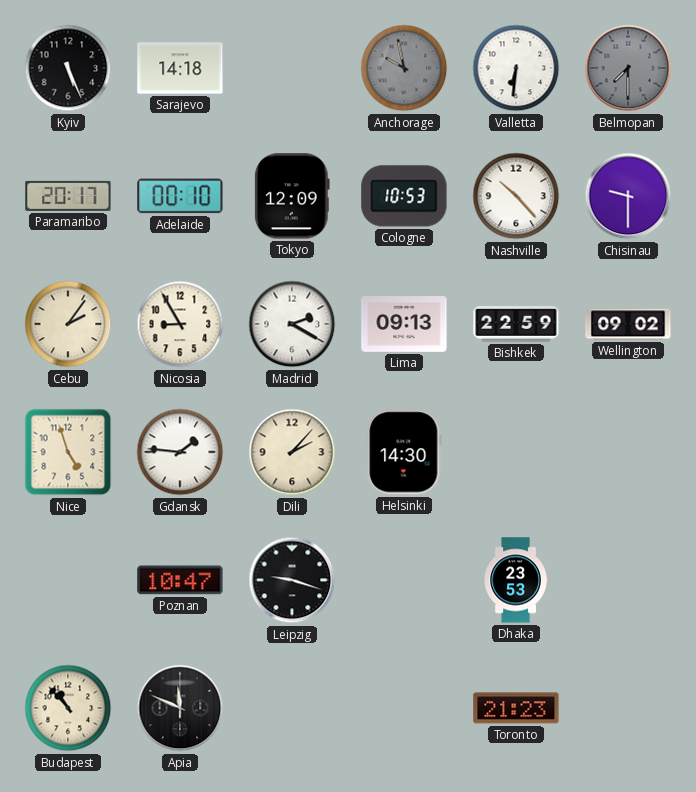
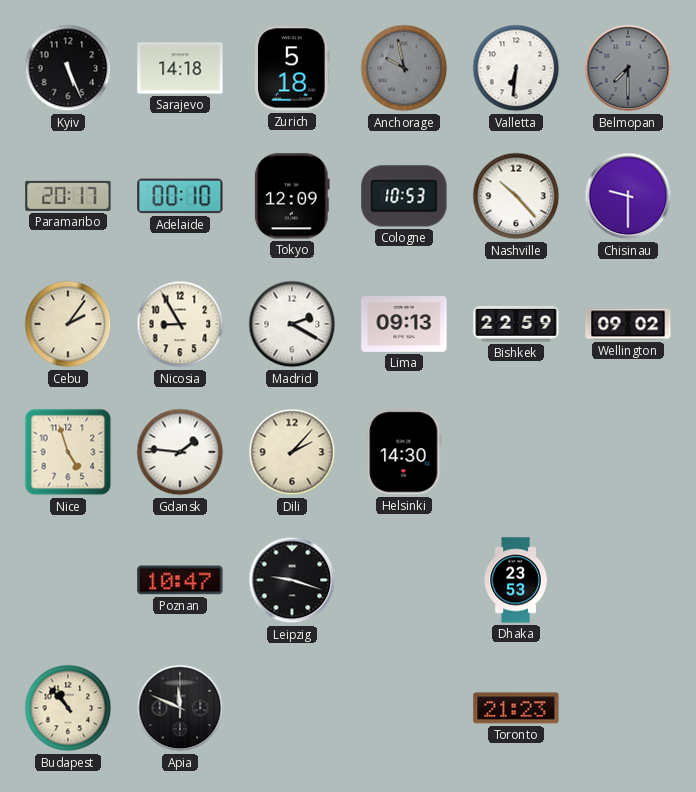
Zurich: none -> 5:18 (293, 68)
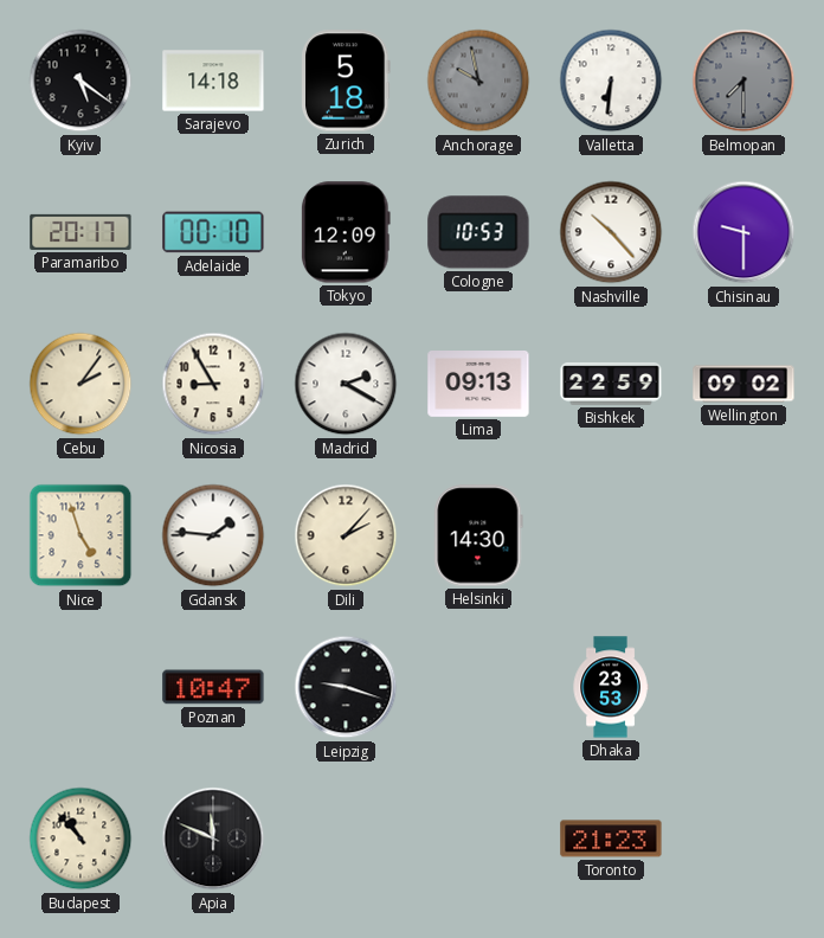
Kyiv: 5:26 -> 5:21 (81, 81)
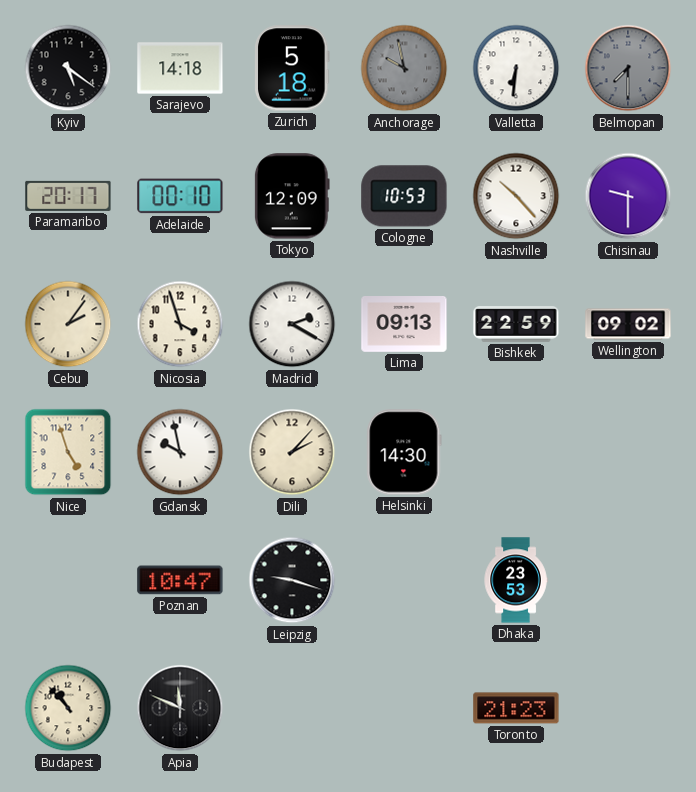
Nicosia: 8:55 -> 3:57 (180, 324)
Gdansk: 1:46 -> 9:58 (180, 452)
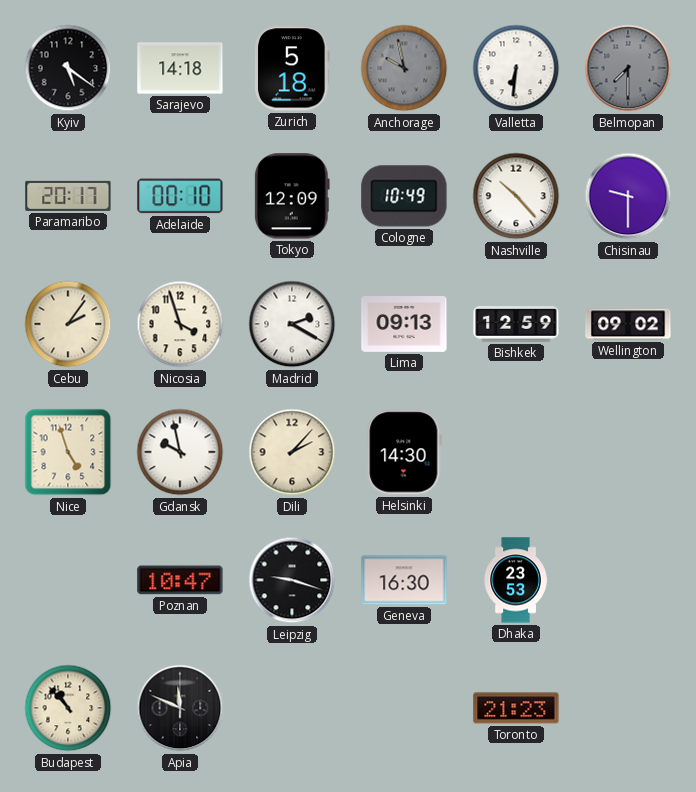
Cologne: 10:53 -> 10:49 (404, 196)
Bishkek: 22:59 -> 12:59 (516, 324)
Geneva: none -> 16:30 (404, 580)
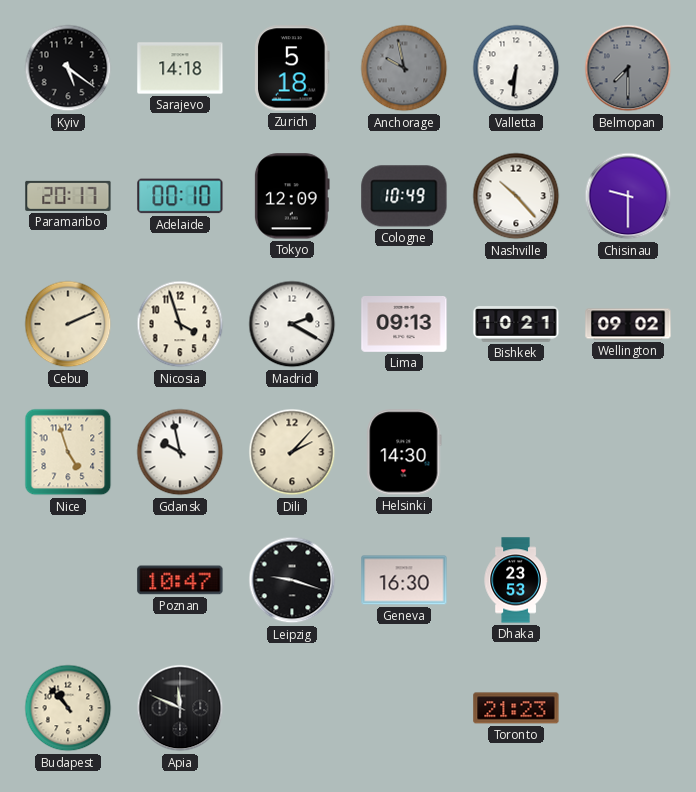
Cebu: 2:06 -> 2:11 (68, 324)
Bishkek: 12:59 -> 10:21 (516, 324)
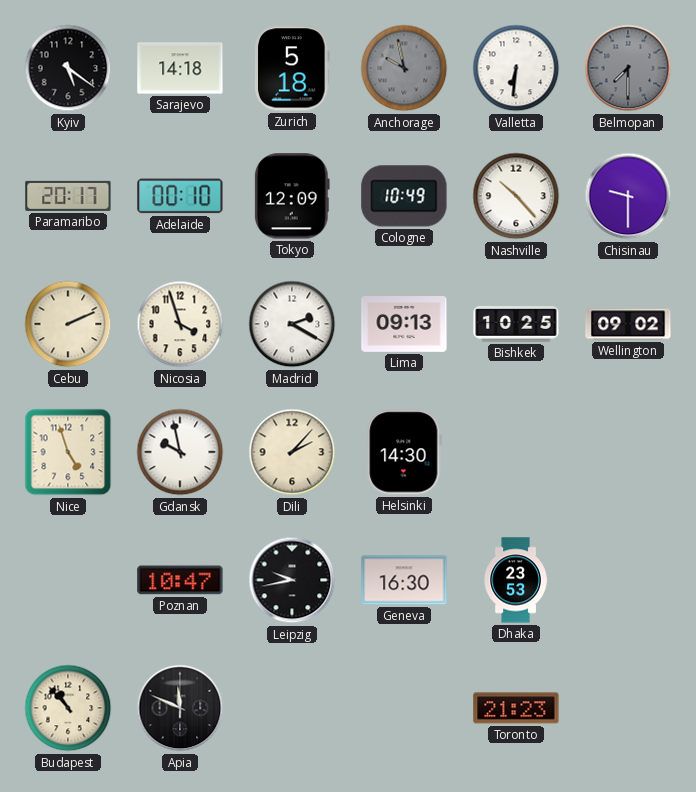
Bishkek: 10:21 -> 10:25 (516, 324)
Leipzig: 9:18 -> 9:43 (292, 580)
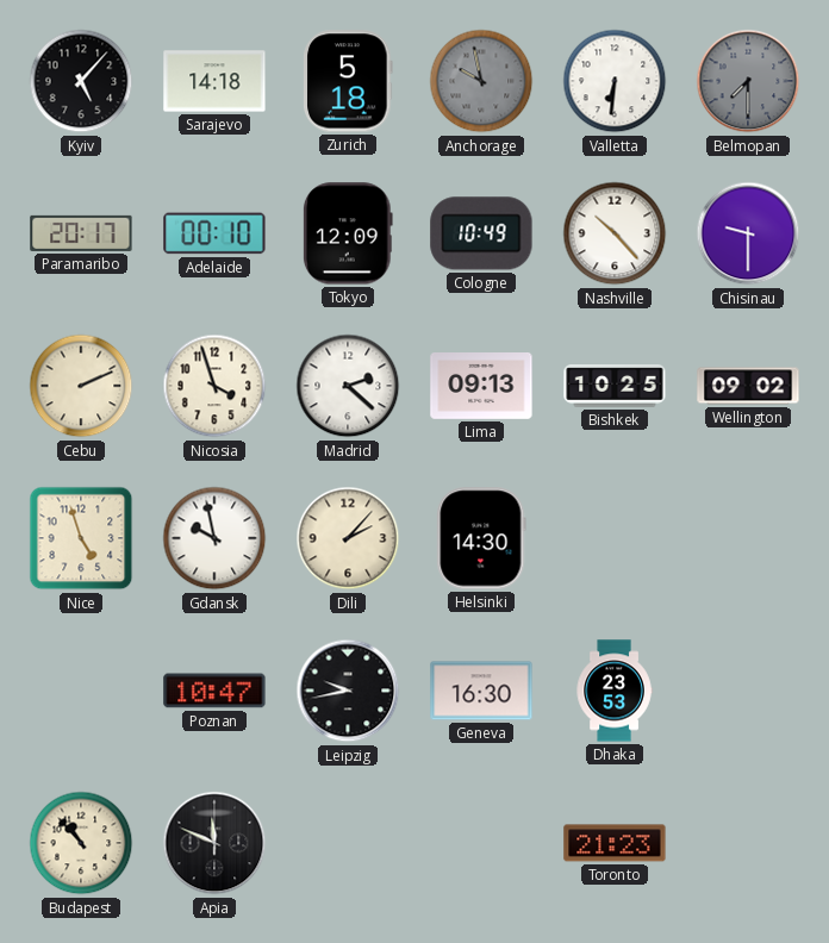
Kyiv: 5:21 -> 5:07 (81, 81)
Madrid: 2:20 -> 2:22 (348, 386)
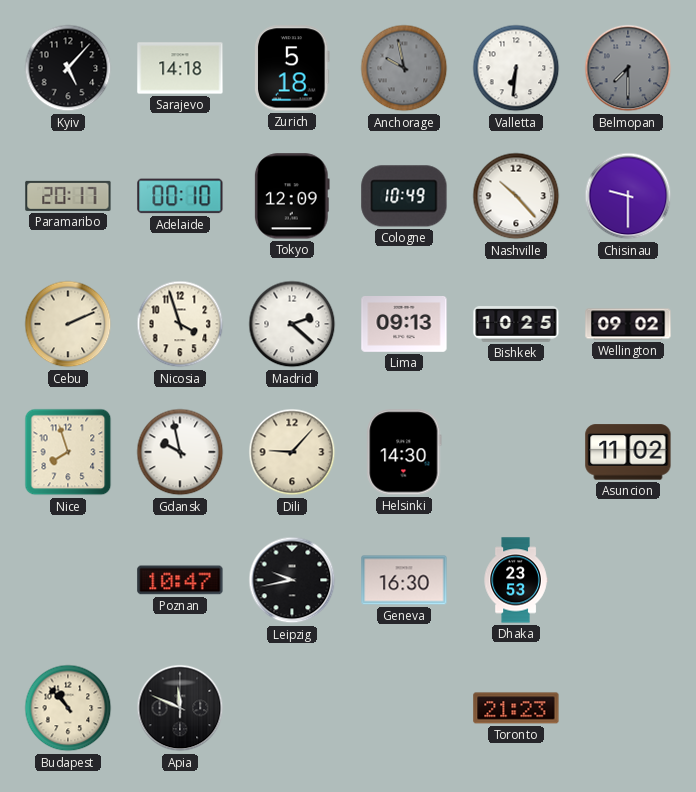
Nice: 4:57 -> 7:57 (68, 452)
Dili: 2:07 -> 9:07 (292, 452)
Asuncion: none -> 11:02 (628, 452)
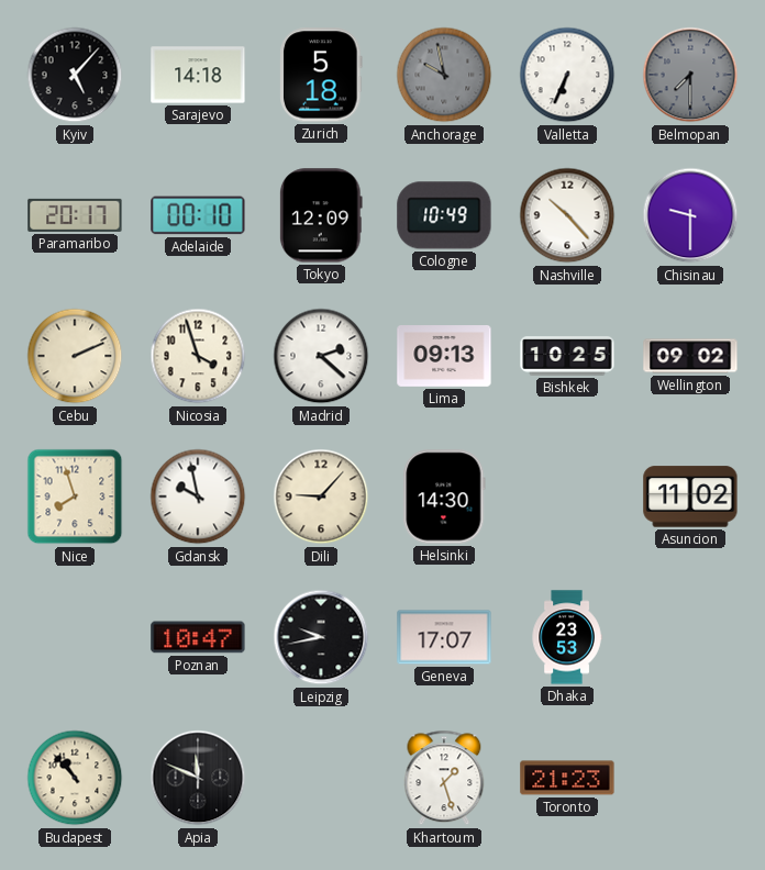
Valletta: 6:31 -> 6:34 (567, 75)
Geneva: 16:30 -> 17:07 (444, 637)
Khartoum: none -> 1:27 (444, 778)
